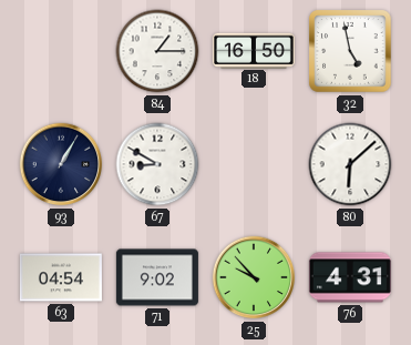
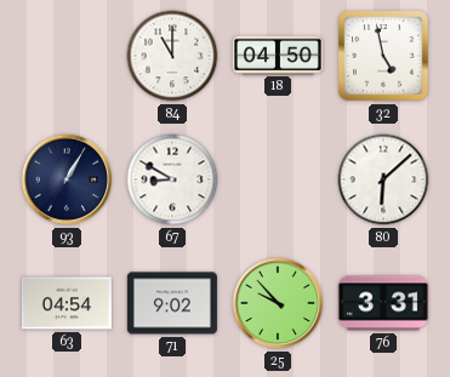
84: 1:15 -> 11:00 (172, 56)
18: 16:50 -> 04:50 (278, 55)
76: 4:31 -> 3:31 (383, 303)
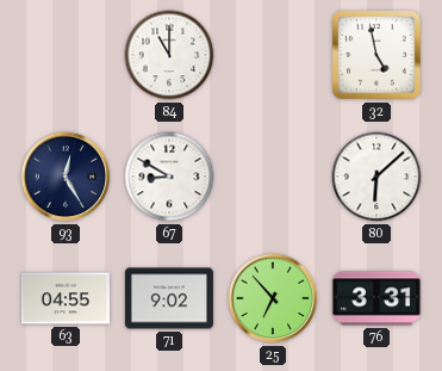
18: 04:50 -> none (278, 55)
93: 1:05 -> 12:25 (66, 177)
63: 04:54 -> 04:55 (66, 298)
25: 9:53 -> 6:53 (273, 298)
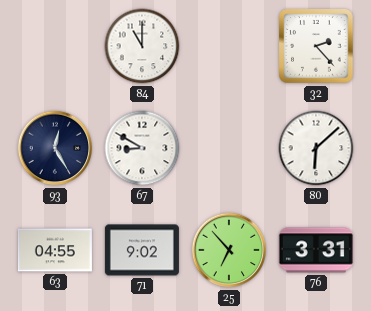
32: 4:58 -> 2:23 (316, 46)
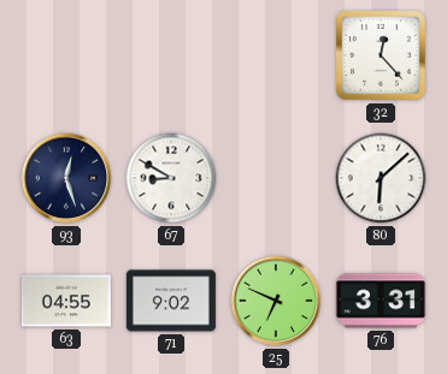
84: 11:00 -> none (142, 46)
32: 2:23 -> 12:23 (381, 55)
93: 12:25 -> 12:27 (66, 178)
25: 6:53 -> 6:49 (276, 301)
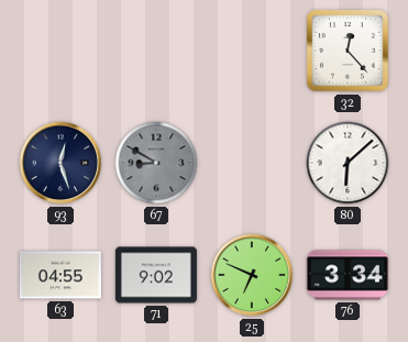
67 dial: white -> grey (156, 163)
76: 3:31 -> 3:34 (348, 275)
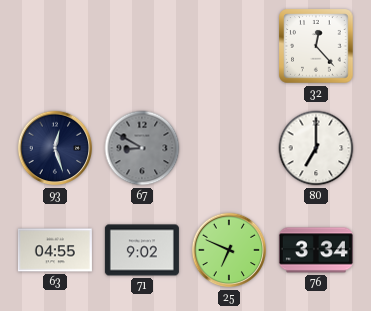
80: 6:08 -> 7:00 (316, 148)
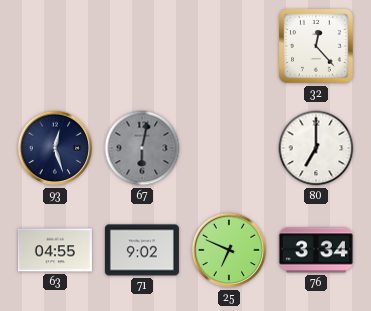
67: 8:50 -> 6:02 (142, 148)
